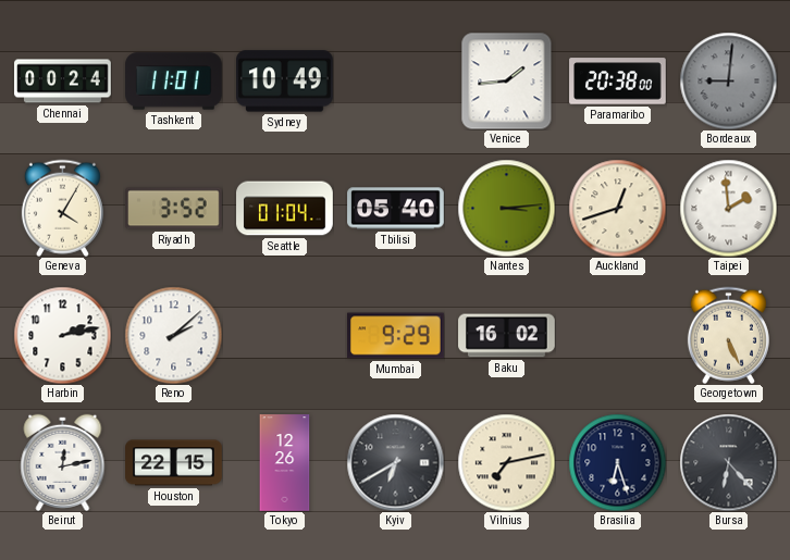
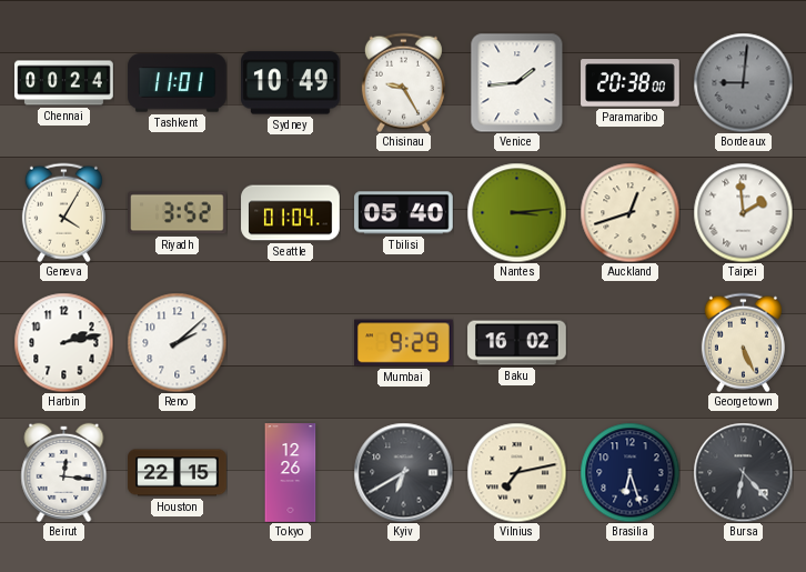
Chisinau: none -> 9:25 (403, 82)
Beirut: 12:13 -> 12:16 (64, 472)
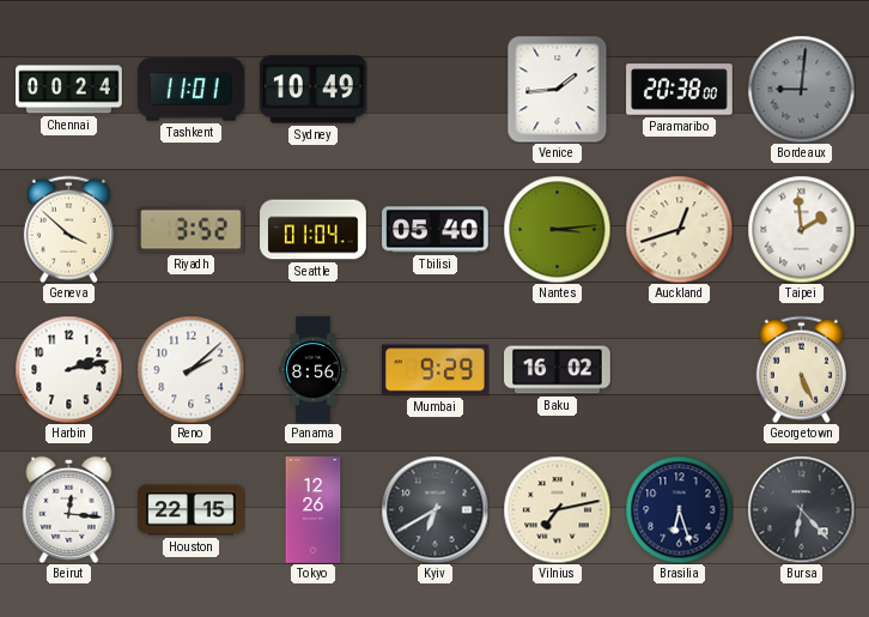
Chisinau: 9:25 -> none (403, 82)
Geneva: 4:05 -> 3:52 (68, 229)
Panama: none -> 8:56 (314, 370)
